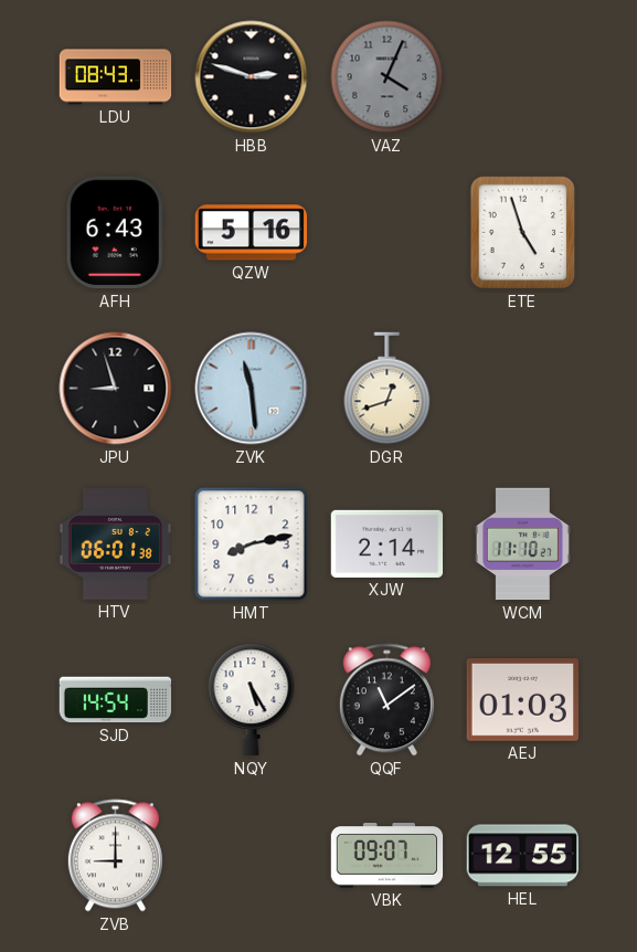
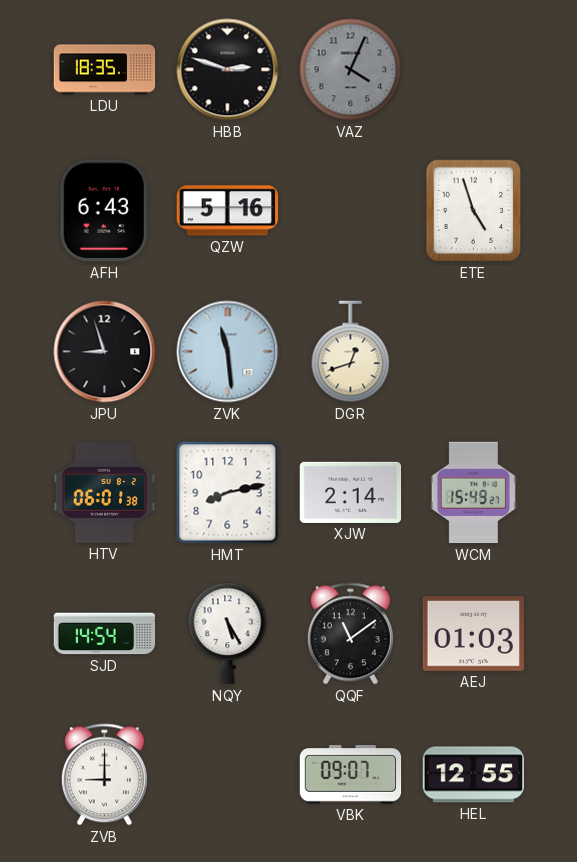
LDU: 08:43 -> 18:35 (105, 70)
WCM: 11:10 -> 15:49 (473, 493)
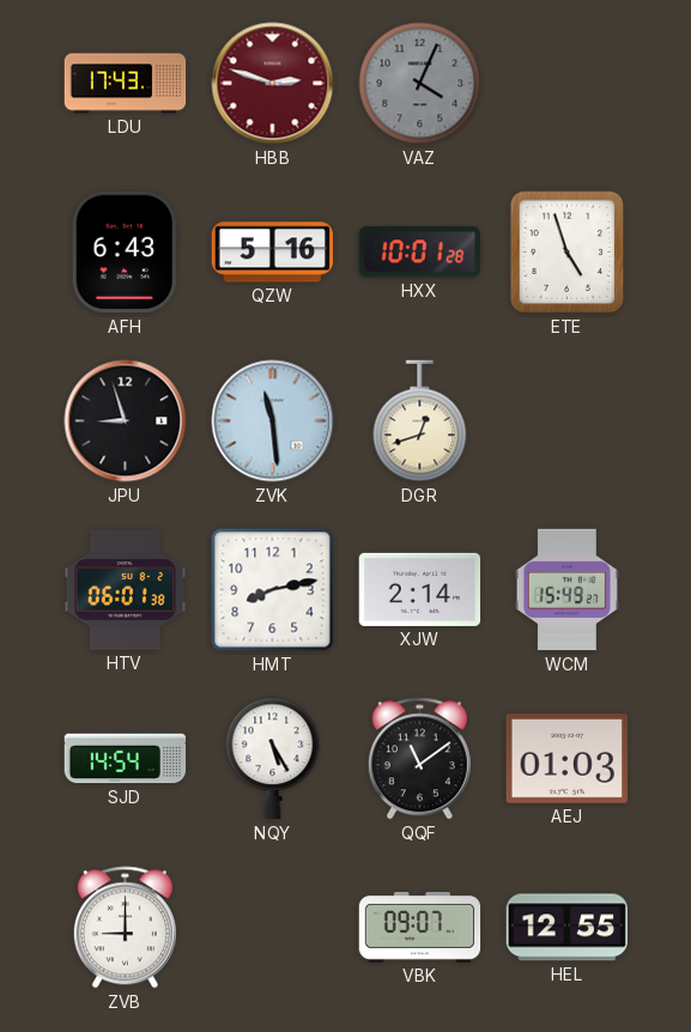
LDU: 18:35 -> 17:43 (126, 84)
HBB dial: black -> burgundy (273, 84)
HXX: none -> 10:01 (419, 253)
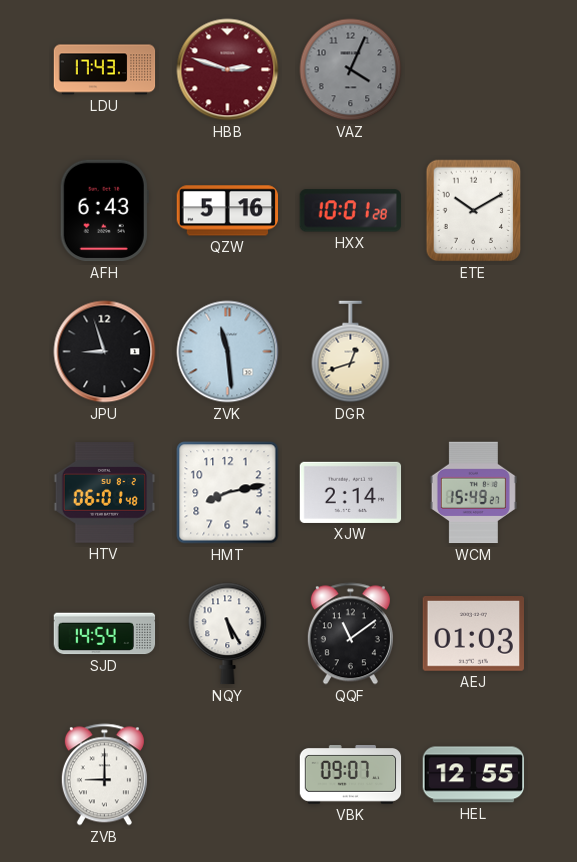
ETE: 4:57 -> 10:10 (474, 211)
HTV: 06:01:38 -> 06:01:48 (105, 493)
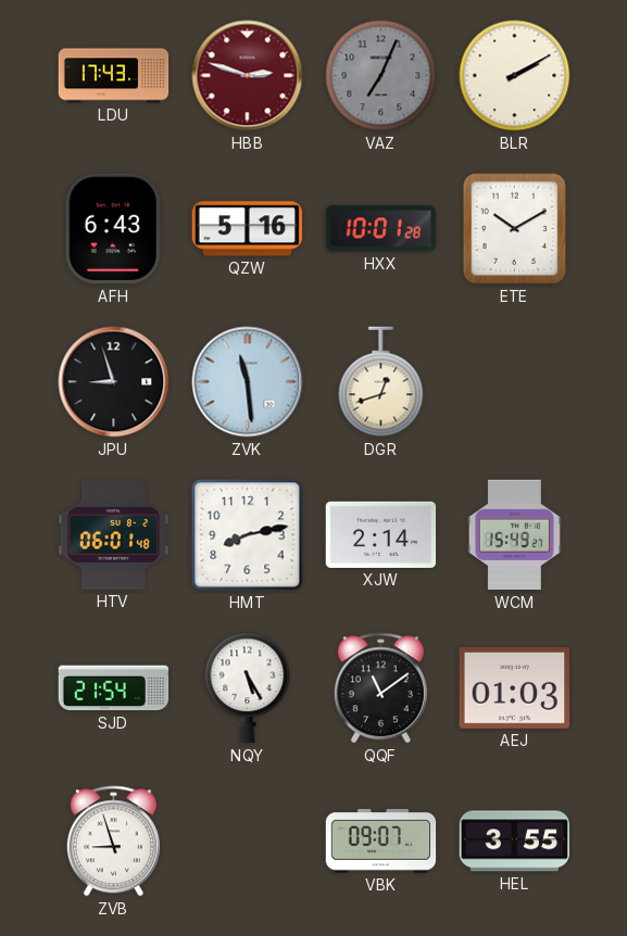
VAZ: 4:04 -> 7:04 (381, 76)
BLR: none -> 2:10 (515, 76)
SJD: 14:54 -> 21:54 (114, 688)
ZVB: 9:00 -> 8:57 (113, 842)
HEL: 12:55 -> 3:55 (515, 842)
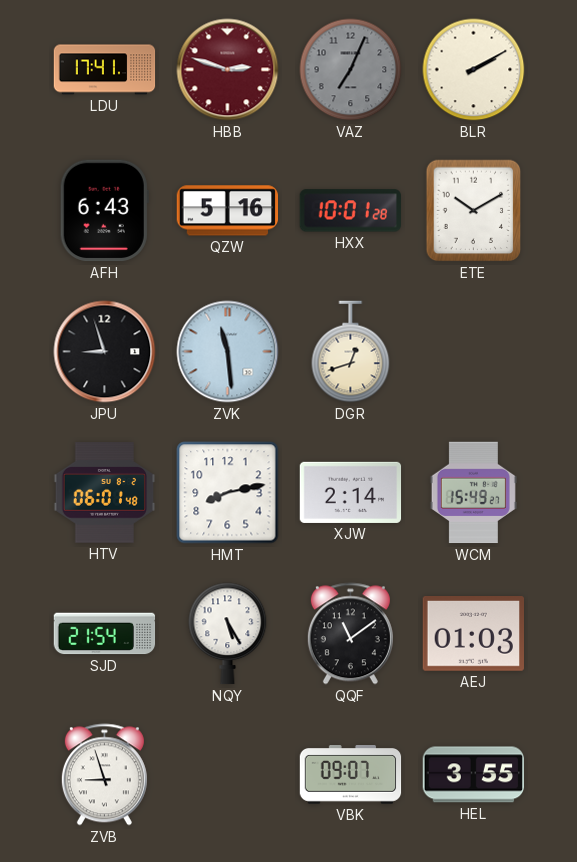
LDU: 17:43 -> 17:41 (105, 70)
